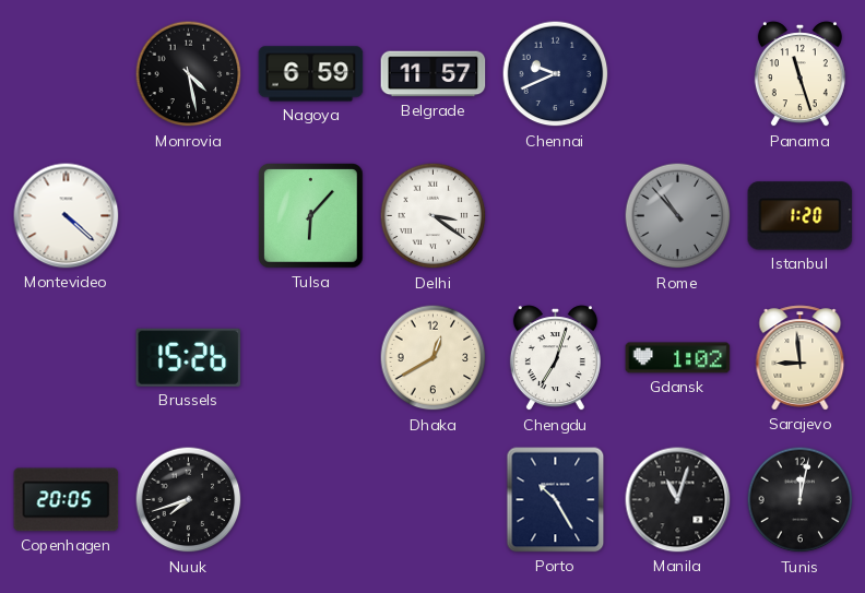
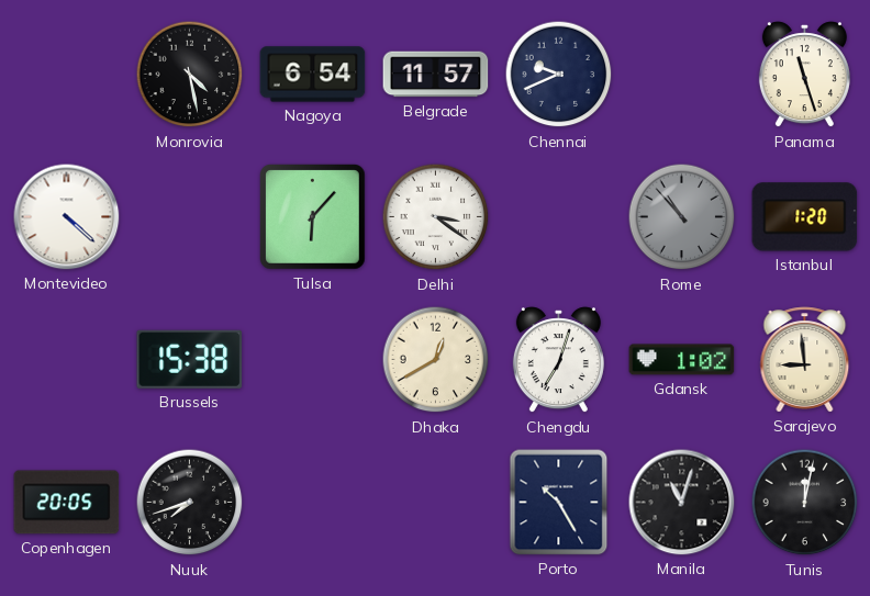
Nagoya: 6:59 -> 6:54 (313, 75)
Brussels: 15:26 -> 15:38 (190, 359)
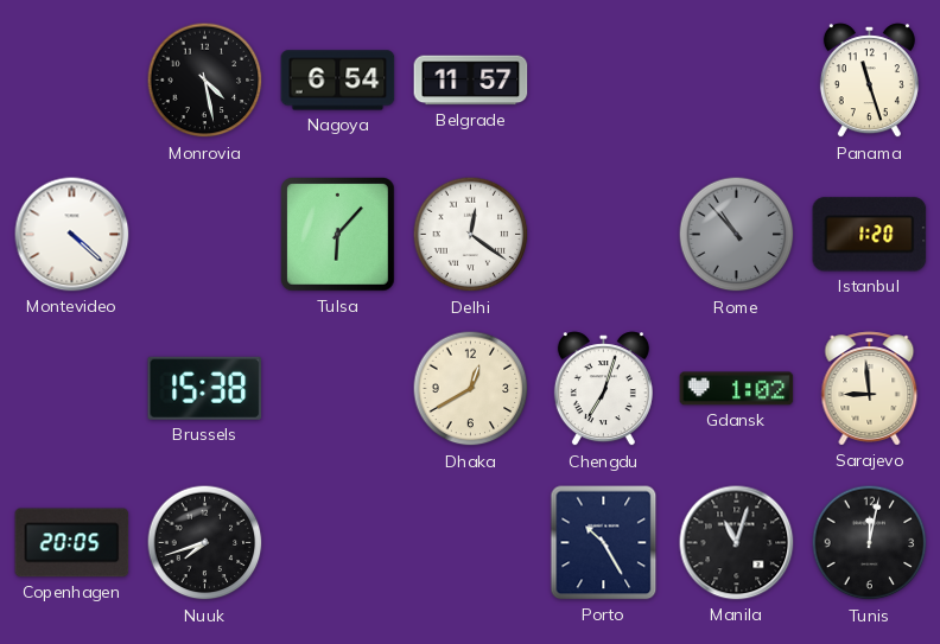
Chennai: 9:41 -> none (559, 75)
Delhi: 3:21 -> 12:21 (471, 235)
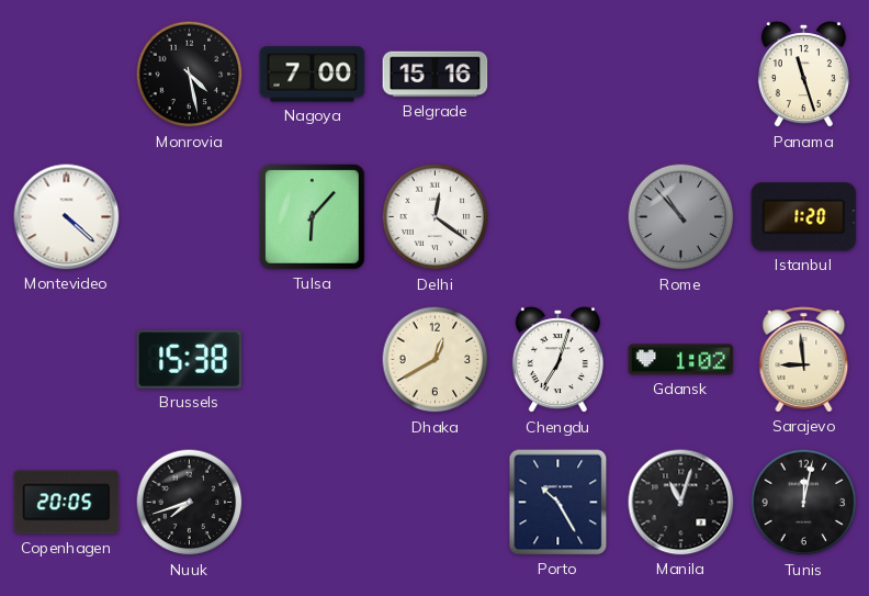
Nagoya: 6:54 -> 7:00 (313, 75)
Belgrade: 11:57 -> 15:16 (436, 75)
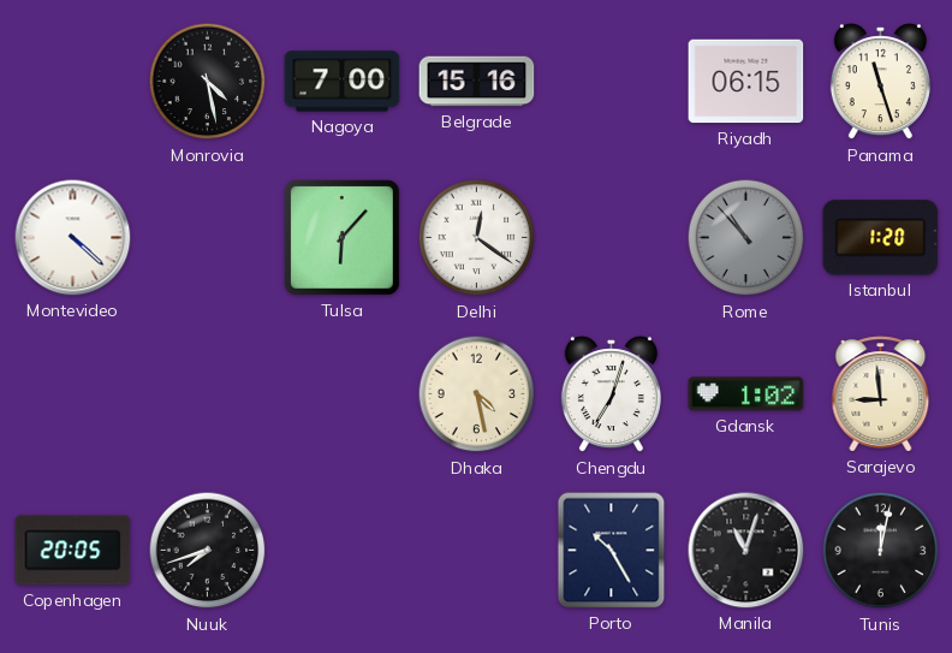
Riyadh: none -> 06:15 (746, 82)
Brussels: 15:38 -> none (190, 359)
Dhaka: 12:40 -> 4:28 (477, 394)
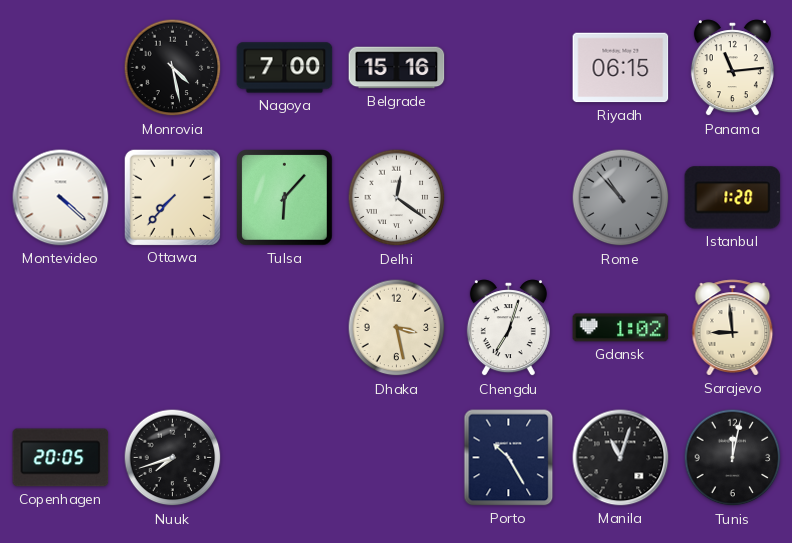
Panama: 11:27 -> 11:14 (732, 68)
Ottawa: none -> 7:37 (172, 197)
Dhaka: 4:28 -> 3:28 (397, 328)
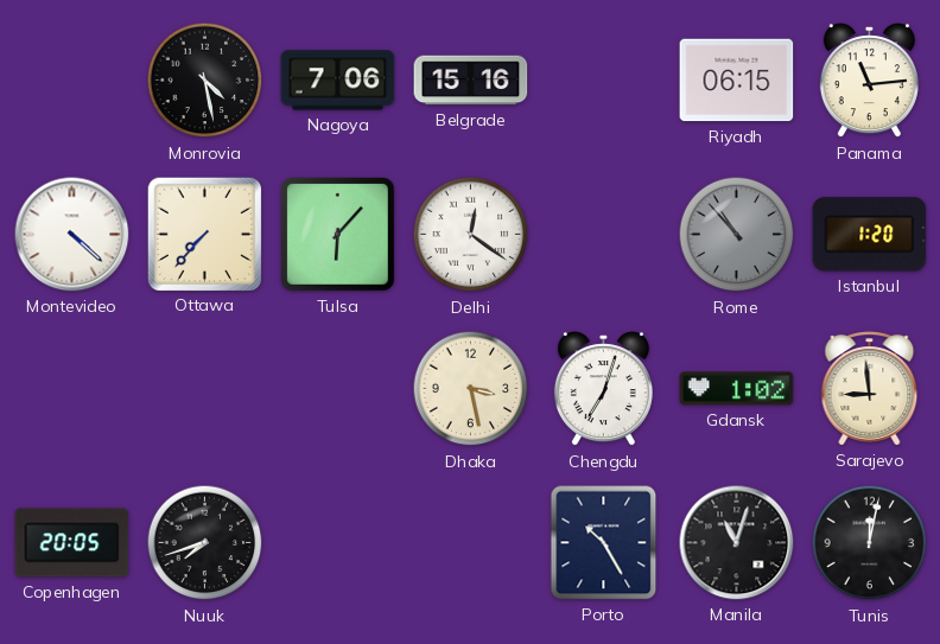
Nagoya: 7:00 -> 7:06 (338, 81)
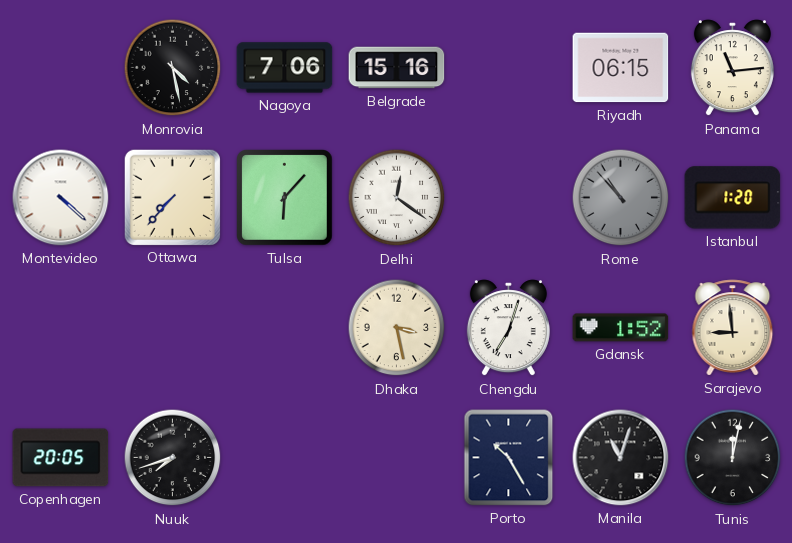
Gdansk: 1:02 -> 1:52 (621, 328)
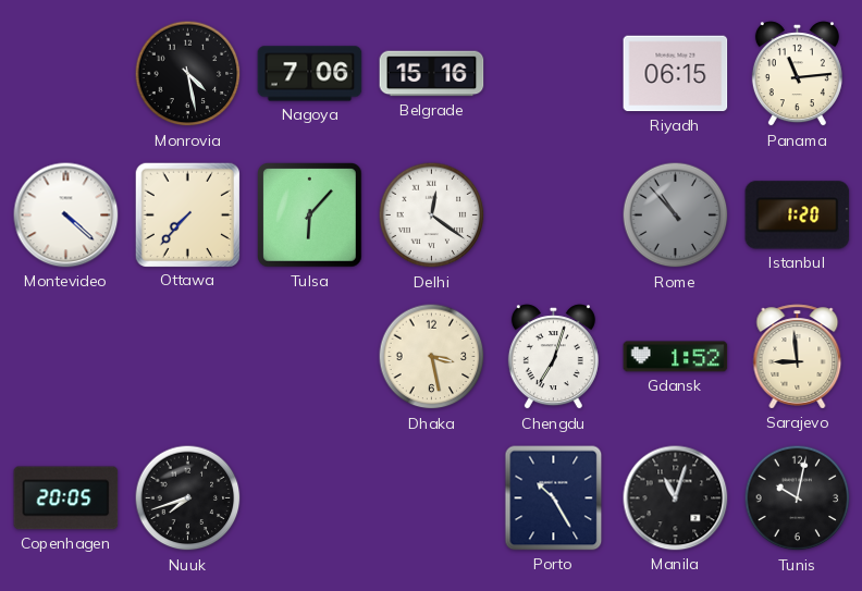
Tunis: 12:02 -> 10:02 (798, 498)
